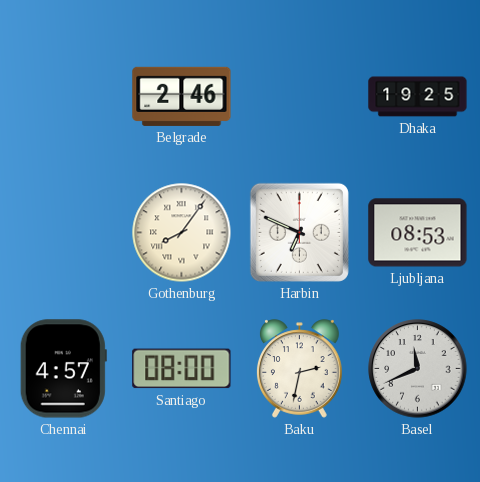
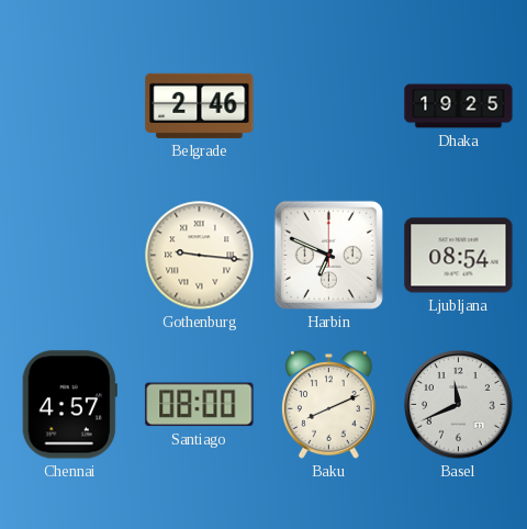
Gothenburg: 8:06 -> 9:16 (200, 256)
Ljubljana: 08:53 -> 08:54 (459, 256)
Baku: 2:32 -> 8:11 (328, 405)
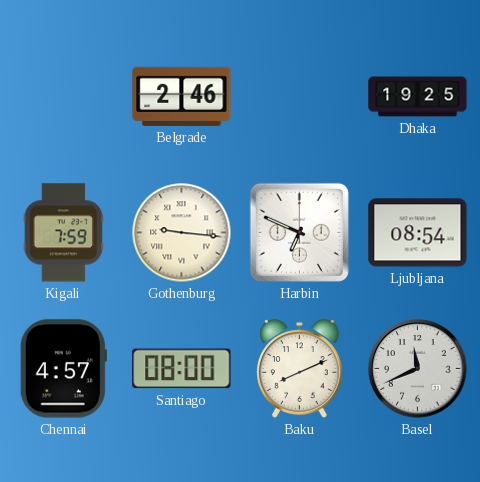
Kigali: none -> 7:59 (64, 233)
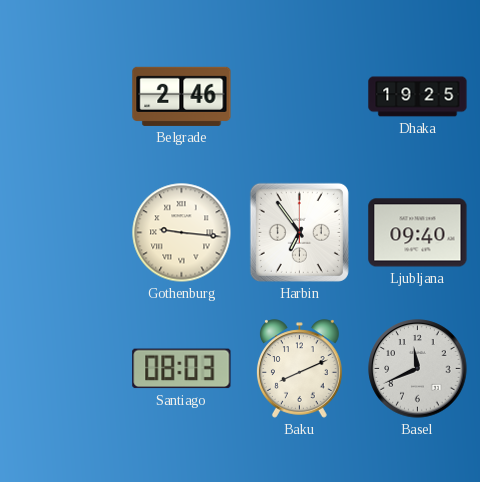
Kigali: 7:59 -> none (64, 233)
Harbin: 6:49 -> 6:54 (299, 232)
Ljubljana: 08:54 -> 09:40 (418, 233)
Chennai: 4:57 -> none (63, 369)
Santiago: 08:00 -> 08:03 (182, 369)
